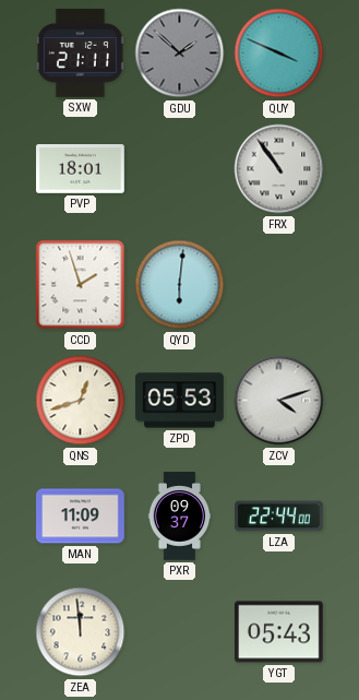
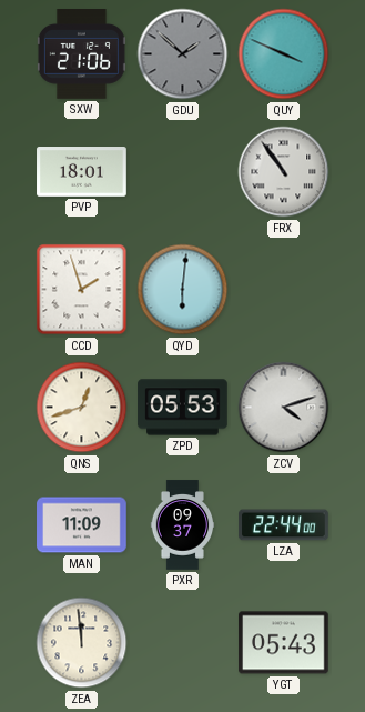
SXW: 21:11 -> 21:06 (81, 54)
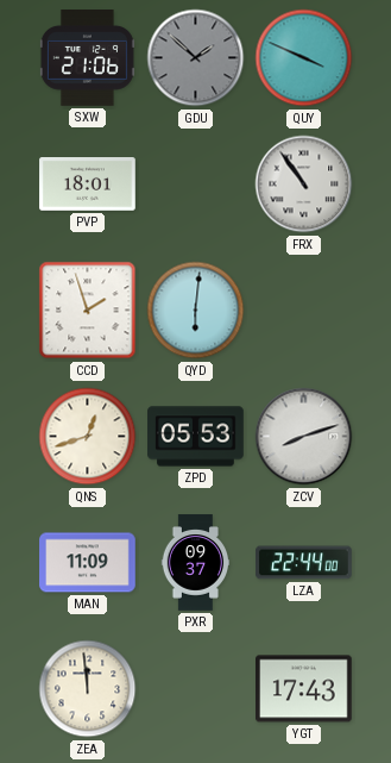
ZCV: 4:12 -> 8:12 (304, 437)
YGT: 05:43 -> 17:43 (304, 689)
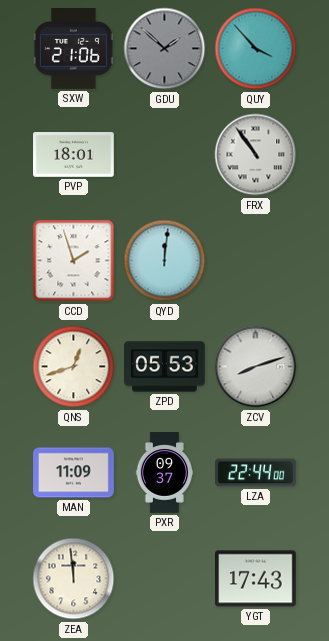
QUY: 3:49 -> 3:53 (256, 49)
QYD: 6:01 -> 12:01 (165, 261)
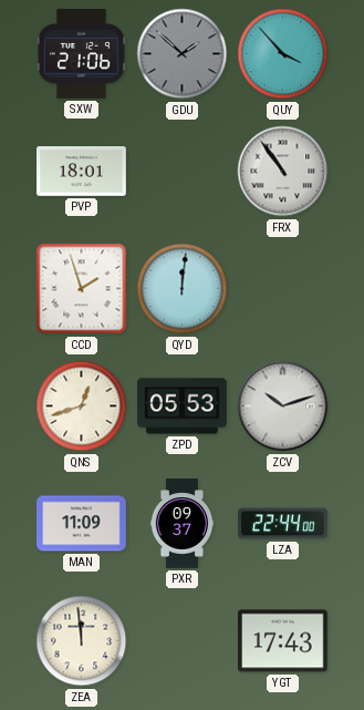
ZCV: 8:12 -> 10:12 (283, 407)
